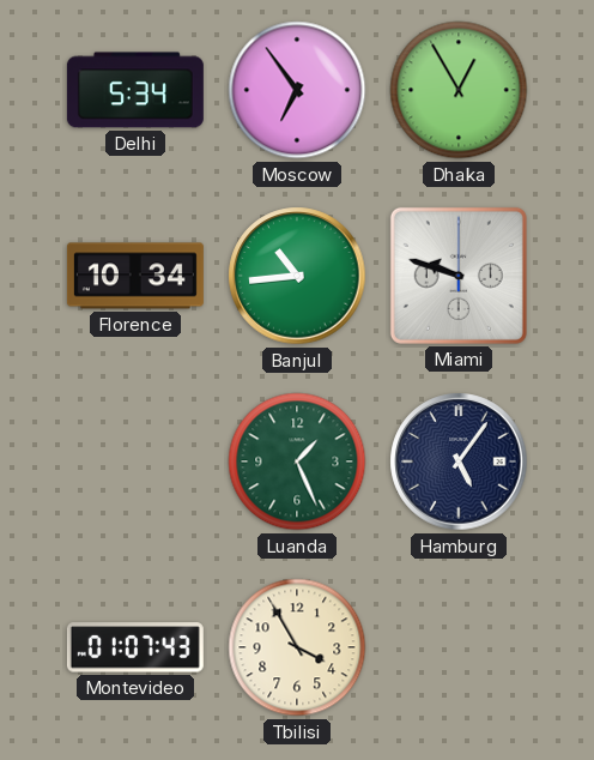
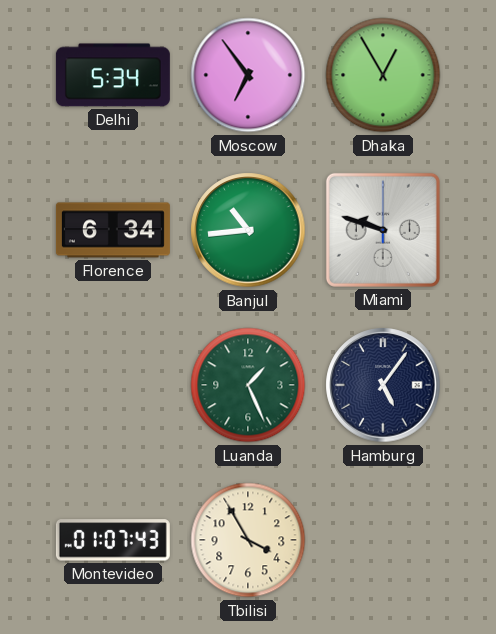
Florence: 10:34 -> 6:34 (113, 230)
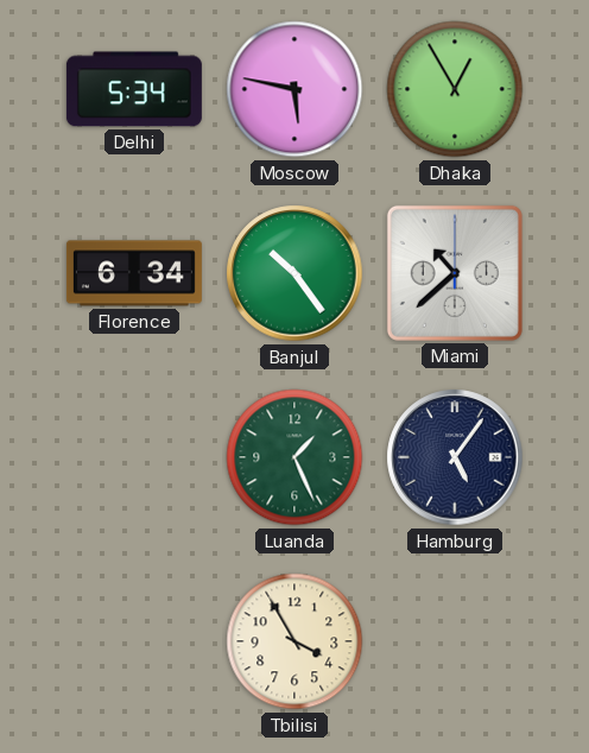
Moscow: 6:54 -> 5:47 (294, 89)
Banjul: 10:44 -> 10:24 (294, 273)
Miami: 9:48 -> 10:38 (455, 273)
Montevideo: 01:07 -> none (113, 540)
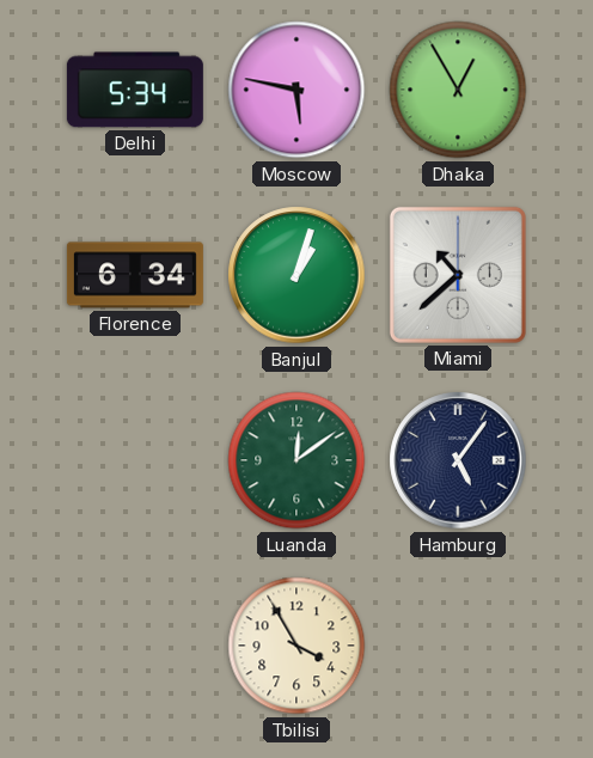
Banjul: 10:24 -> 1:03 (296, 275)
Luanda: 1:26 -> 12:09 (296, 460)
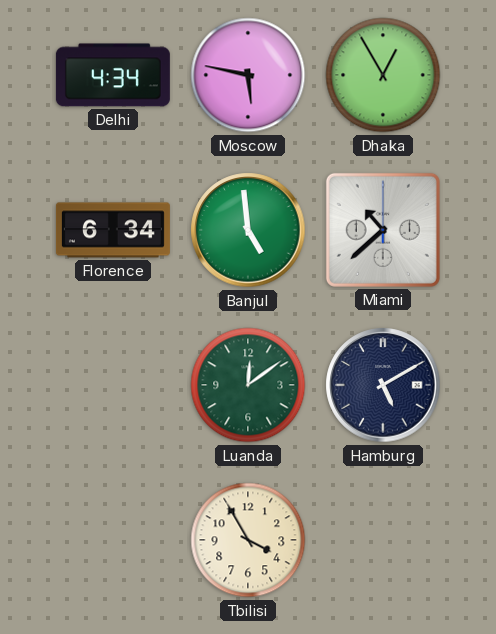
Delhi: 5:34 -> 4:34 (113, 75)
Banjul: 1:03 -> 4:59 (248, 230)
Hamburg: 5:06 -> 5:10 (383, 385)
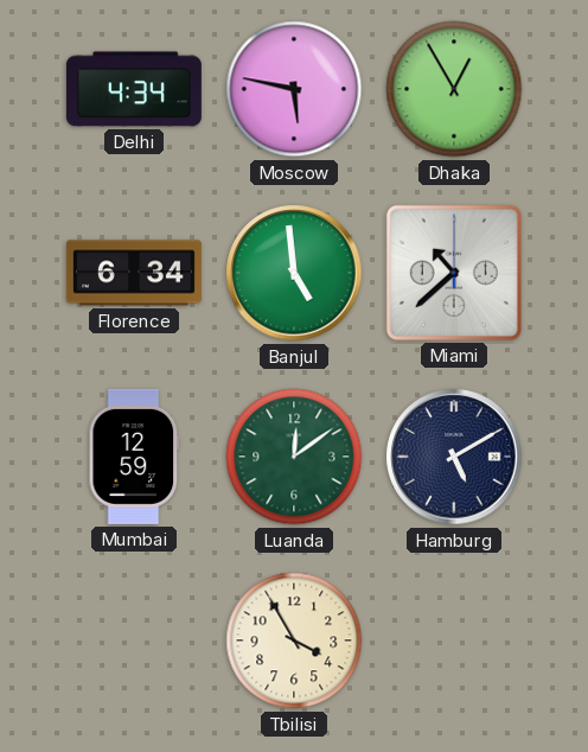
Mumbai: none -> 12:59 (133, 457)
